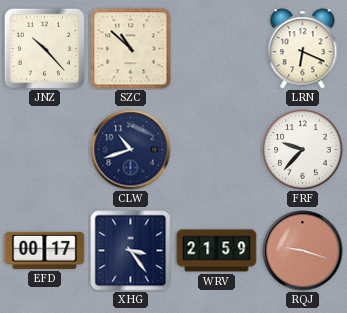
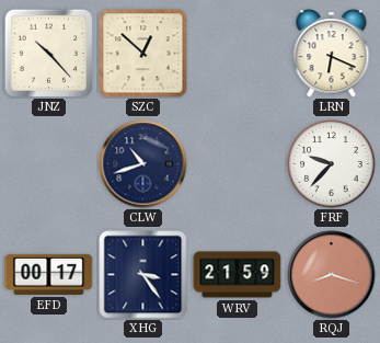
SZC: 10:52 -> 12:52 (143, 54)
RQJ: 9:18 -> 8:18 (332, 275)
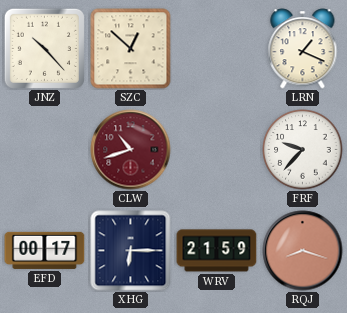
LRN: 6:19 -> 1:19 (303, 49)
CLW dial: navy -> burgundy (131, 150)
XHG: 3:24 -> 6:15 (131, 251)
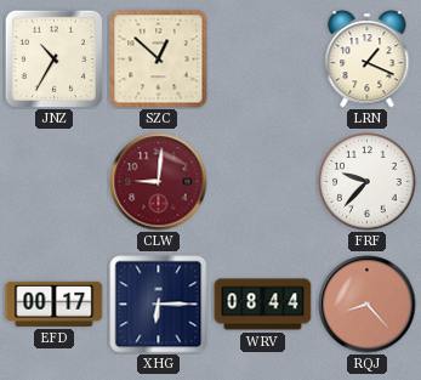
JNZ: 10:23 -> 10:35 (53, 58)
CLW: 10:42 -> 9:01 (159, 182)
WRV: 21:59 -> 08:44 (263, 305)
RQJ: 8:18 -> 8:23 (368, 305)
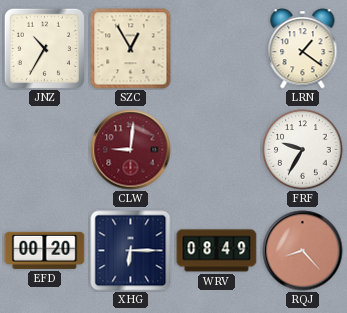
SZC: 12:52 -> 12:55 (131, 49)
LRN: 1:19 -> 1:21 (303, 49)
FRF: 9:37 -> 9:35 (303, 150)
EFD: 00:17 -> 00:20 (45, 250)
WRV: 08:44 -> 08:49 (217, 251)
